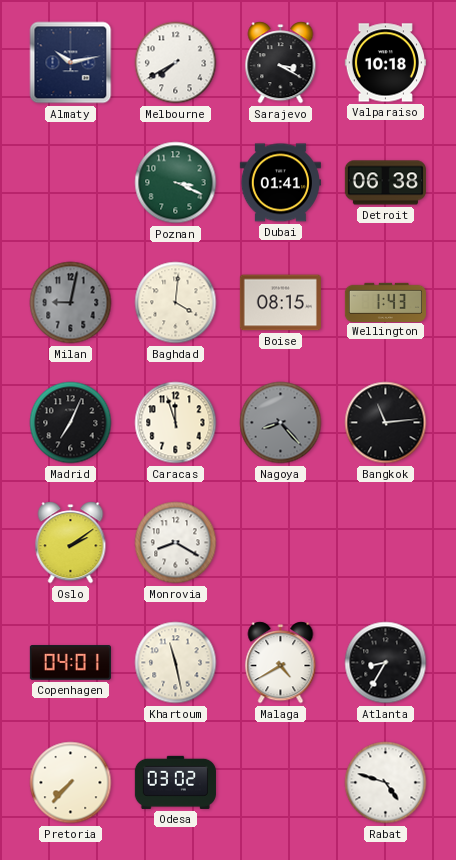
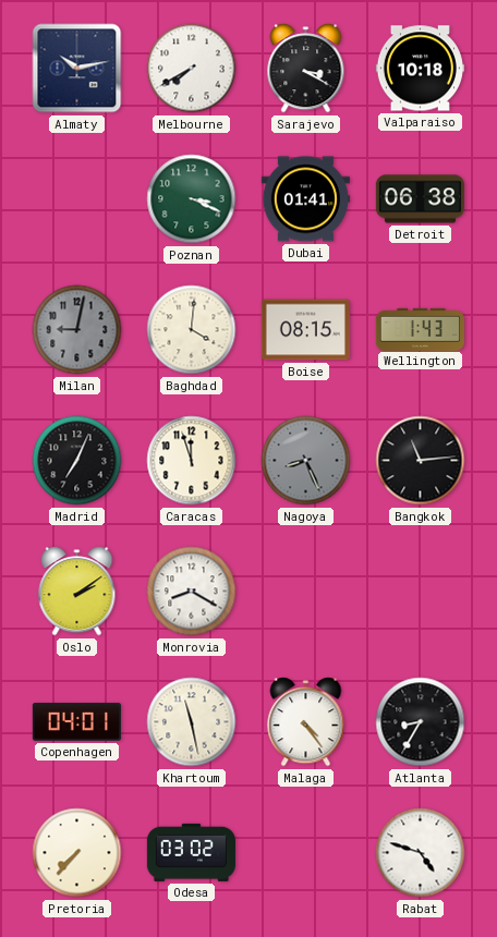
Nagoya: 8:23 -> 8:26 (306, 461)
Malaga: 4:40 -> 4:24 (306, 722)
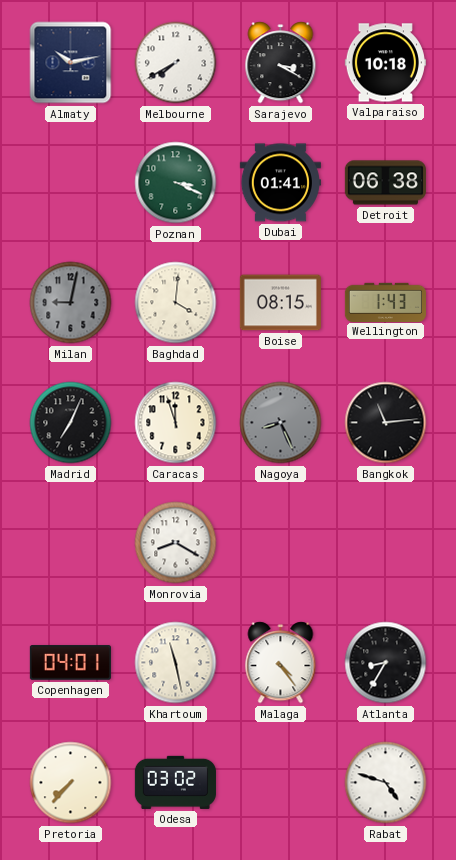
Oslo: 2:09 -> none (77, 592)
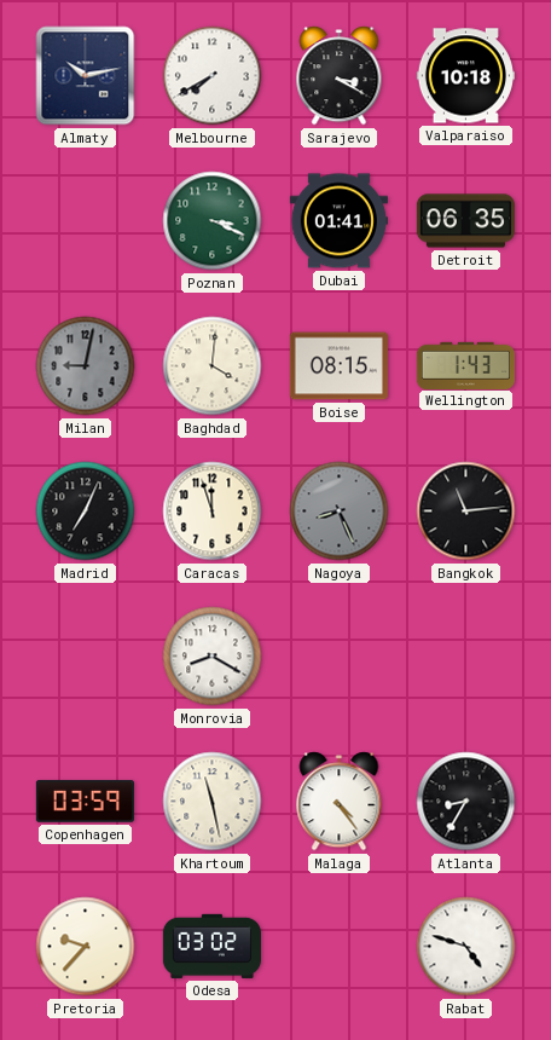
Detroit: 06:38 -> 06:35 (465, 221)
Copenhagen: 04:01 -> 03:59 (85, 802)
Pretoria: 7:37 -> 9:37 (86, 947)
